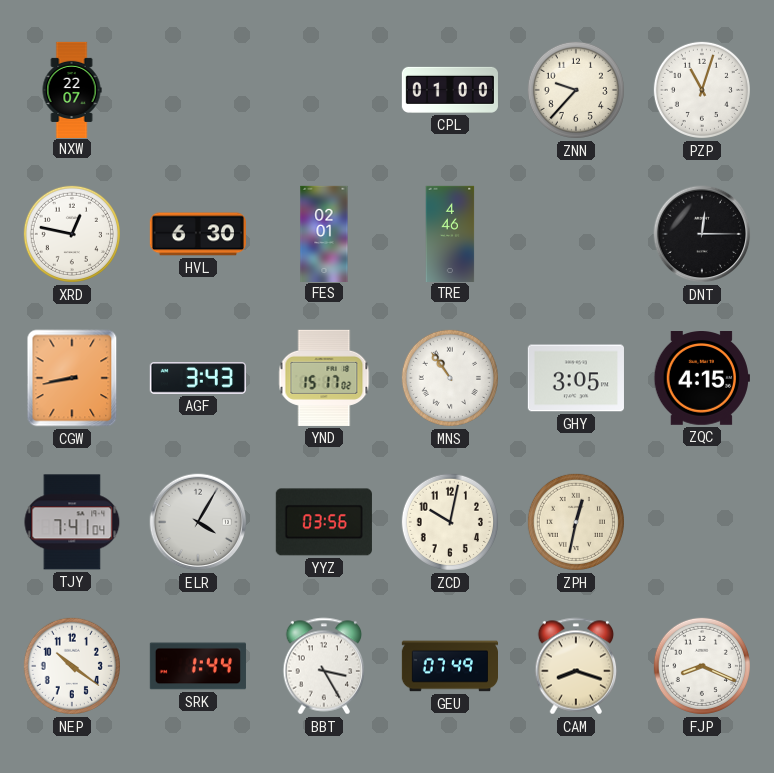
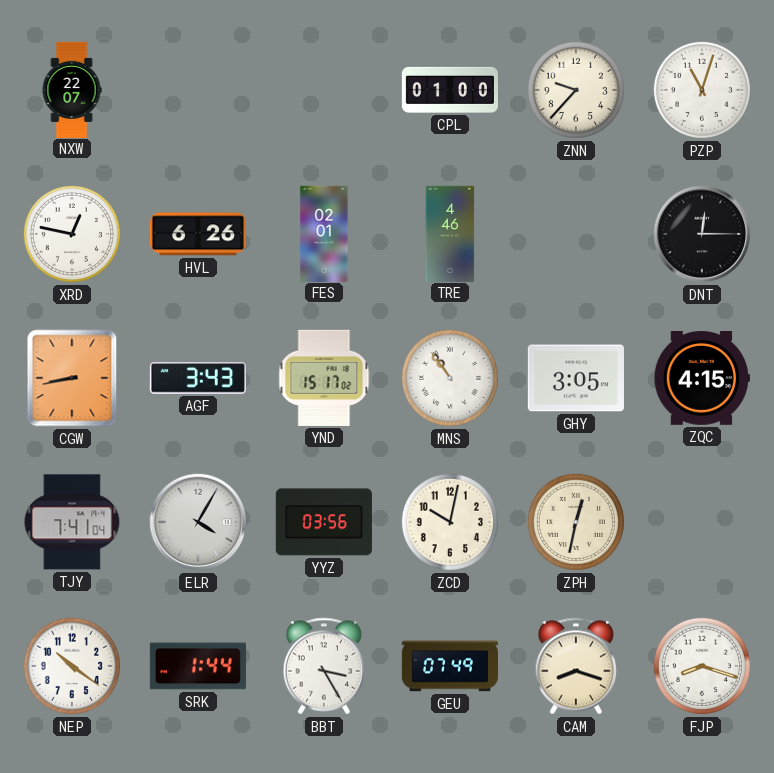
HVL: 6:30 -> 6:26 (198, 234)
FJP: 8:19 -> 8:18 (702, 666)
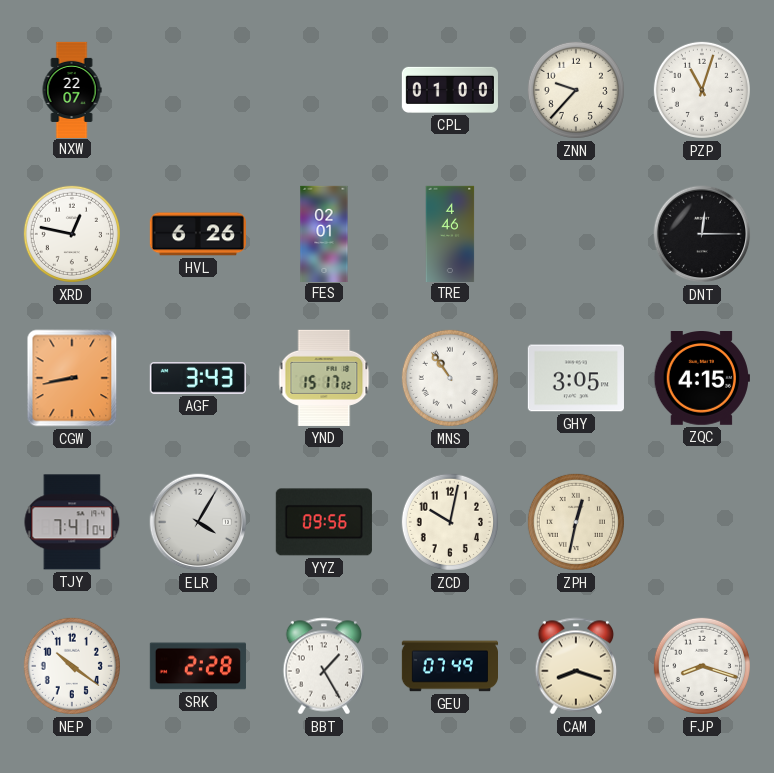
YYZ: 03:56 -> 09:56 (324, 522)
SRK: 1:44 -> 2:28 (198, 666)
BBT: 3:25 -> 1:25 (324, 666)
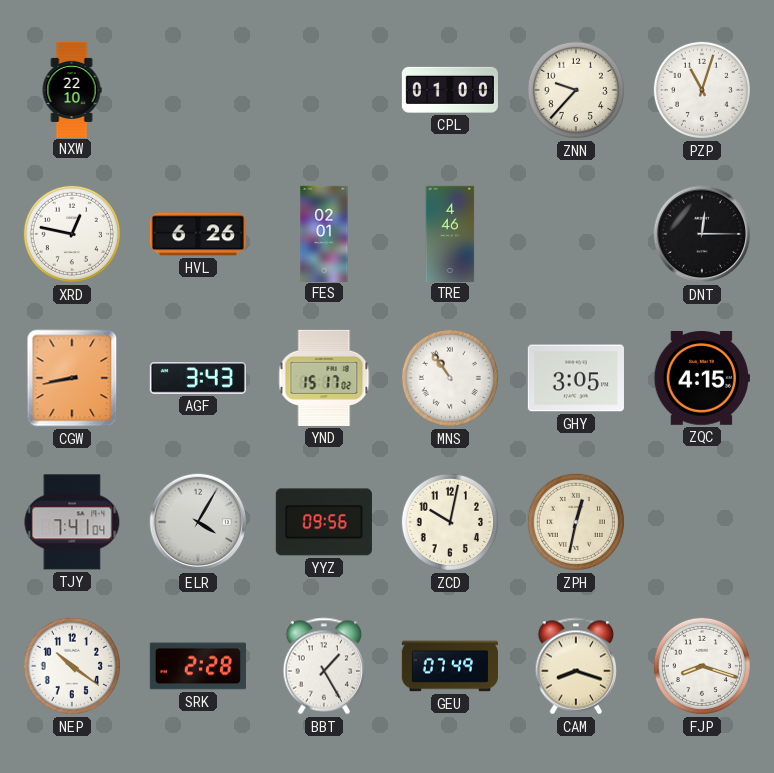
NXW: 22:07 -> 22:10 (72, 89)
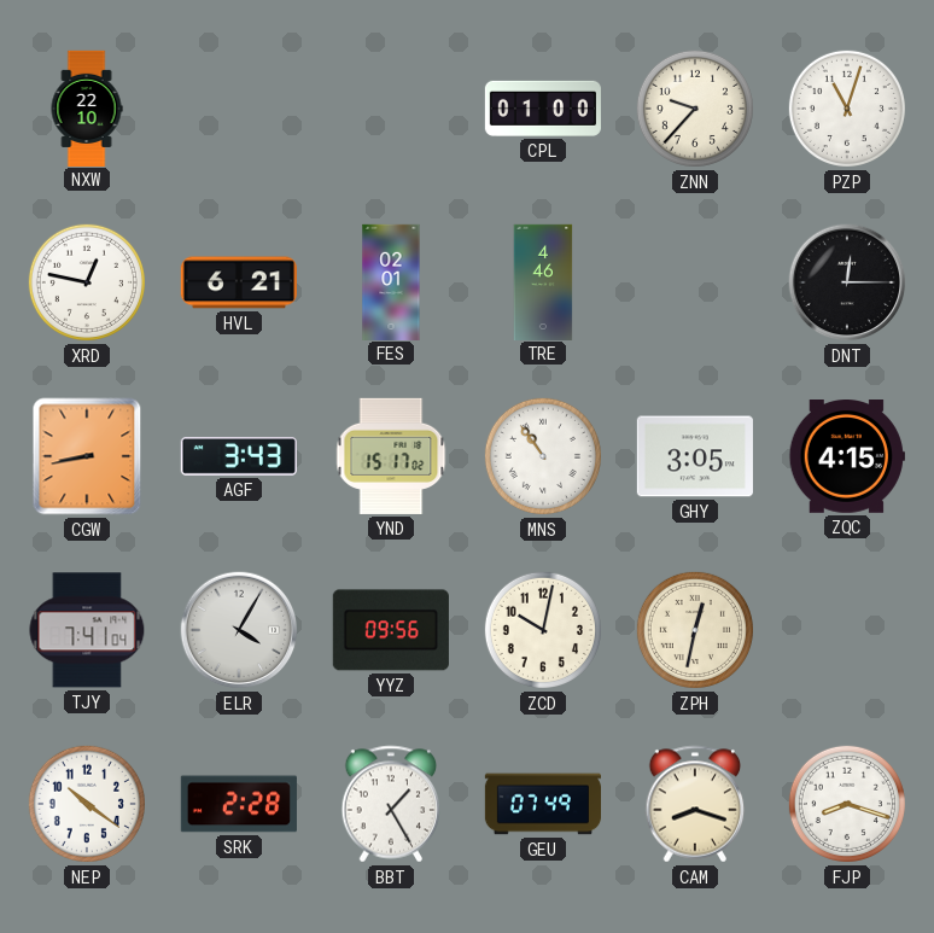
HVL: 6:26 -> 6:21 (239, 282)
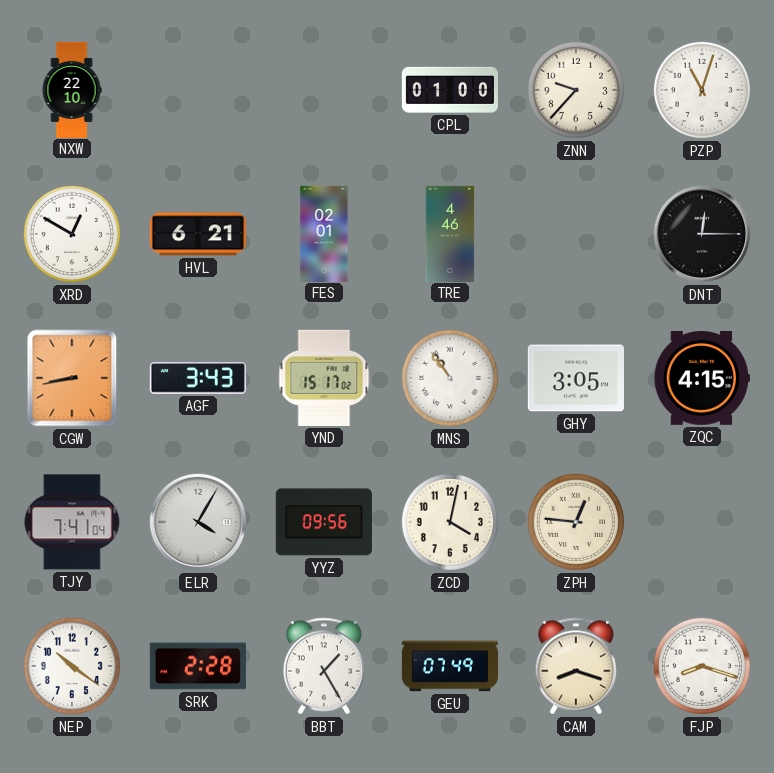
XRD: 12:47 -> 12:50 (72, 234)
ZCD: 10:02 -> 4:02 (450, 522)
ZPH: 12:32 -> 12:46 (576, 522)
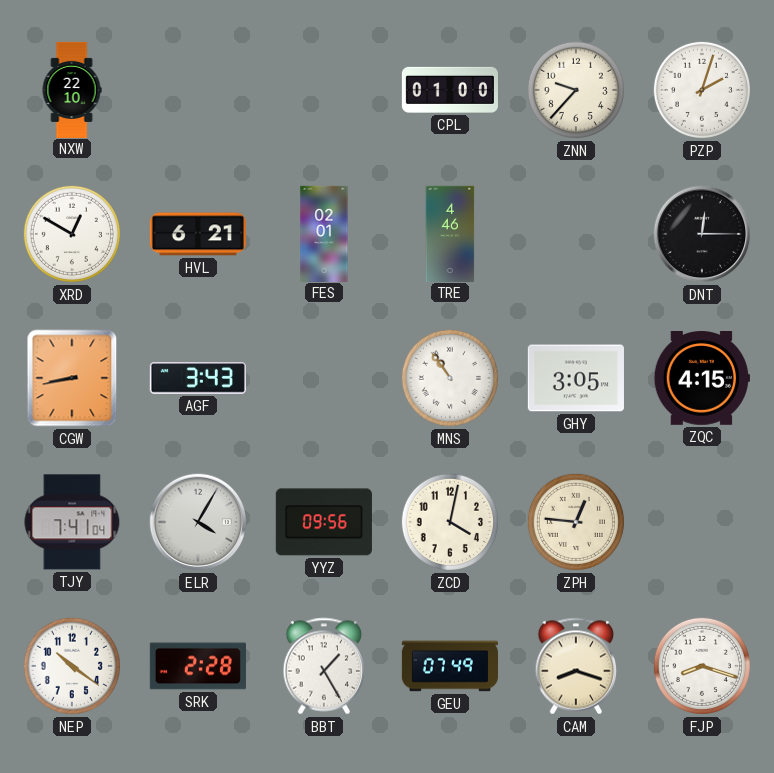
PZP: 11:03 -> 2:03 (702, 90)
YND: 15:17 -> none (324, 378)
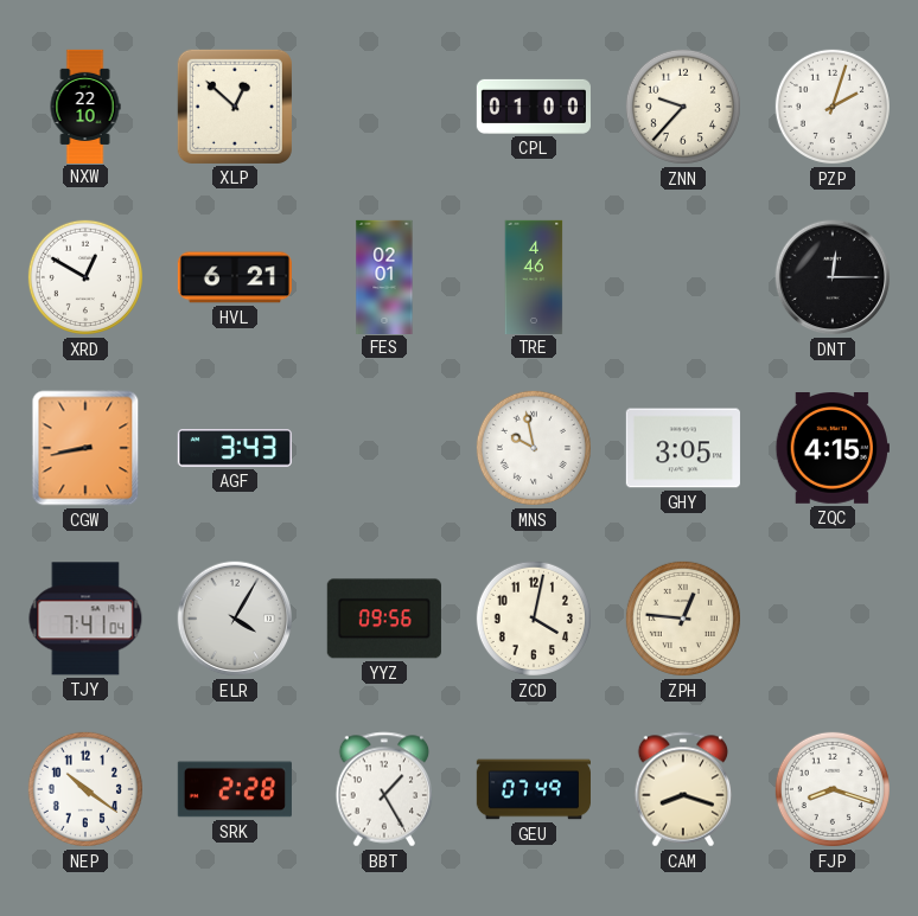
XLP: none -> 12:52 (235, 107)
MNS: 10:54 -> 9:58 (534, 448)
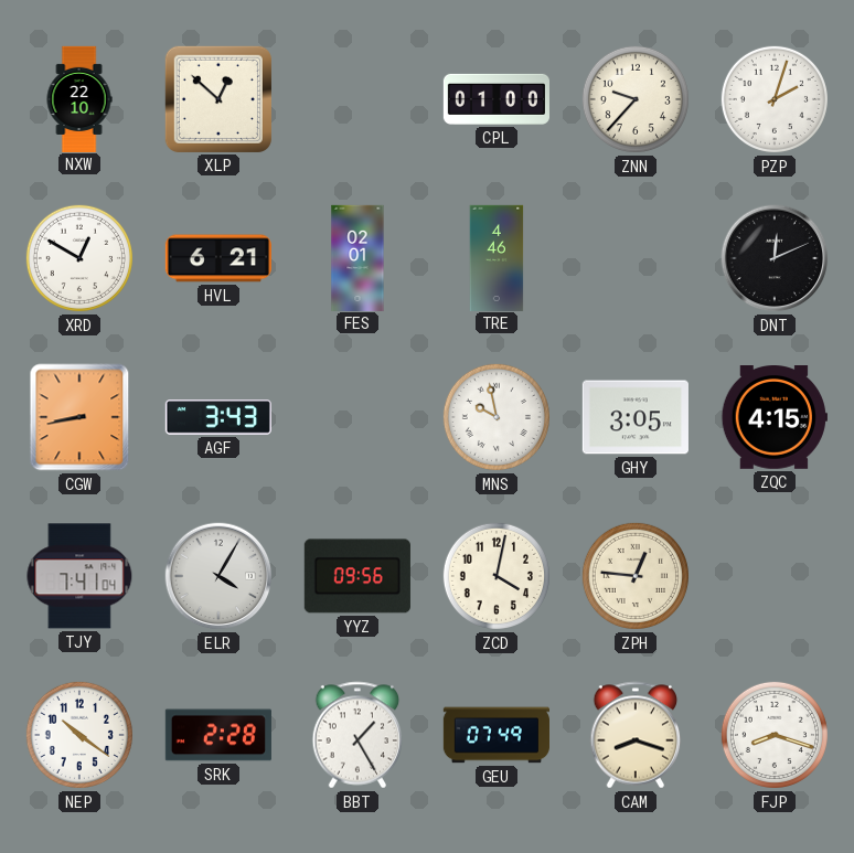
DNT: 12:15 -> 12:11 (775, 258)
